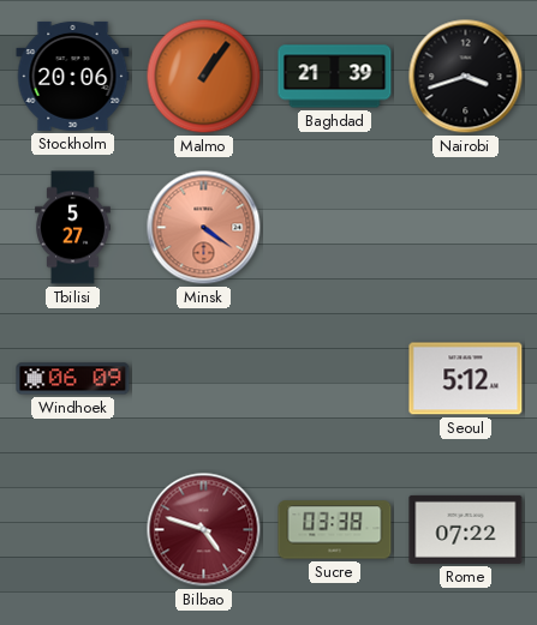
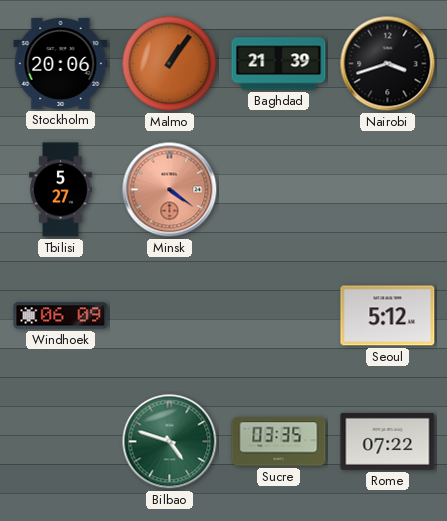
Bilbao dial: burgundy -> green (170, 442)
Sucre: 03:38 -> 03:35 (279, 442)
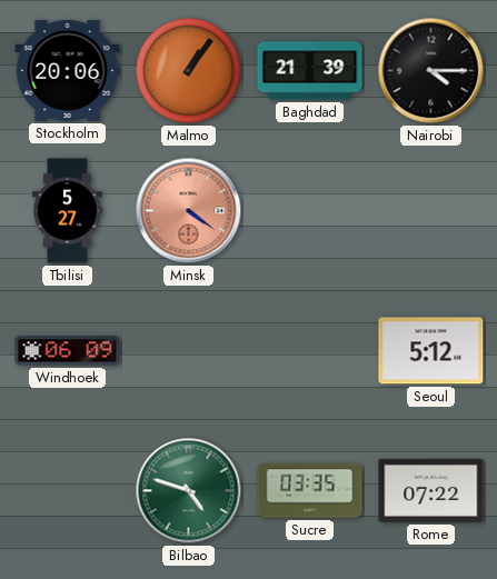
Nairobi: 3:42 -> 4:15 (431, 71)
